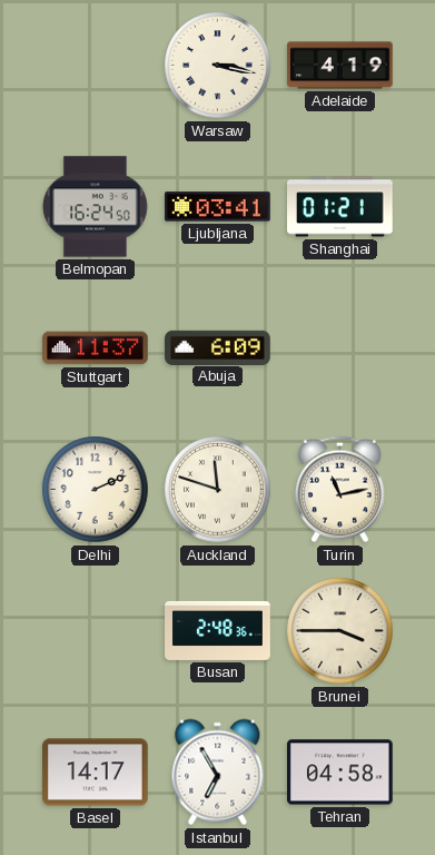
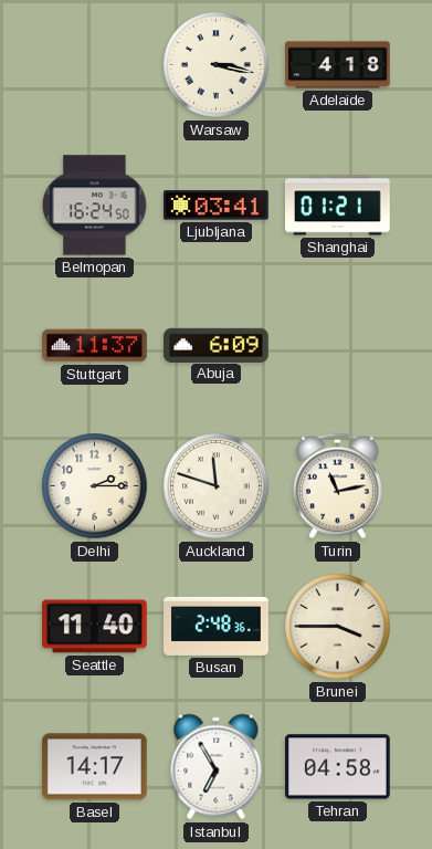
Adelaide: 4:19 -> 4:18 (338, 65)
Delhi: 2:11 -> 2:15 (95, 486)
Seattle: none -> 11:40 (95, 627)
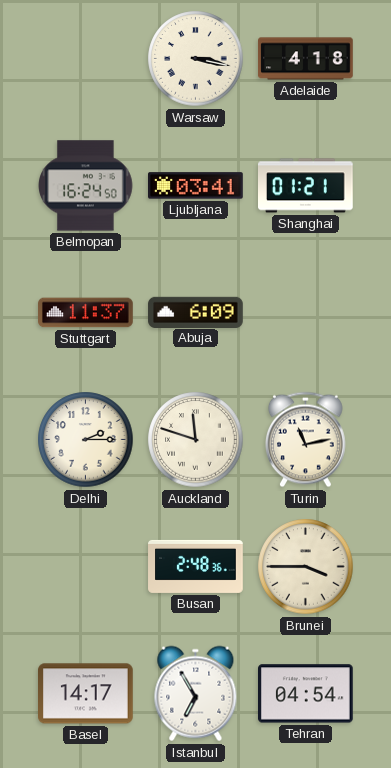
Seattle: 11:40 -> none (95, 627)
Tehran: 04:58 -> 04:54 (306, 694)
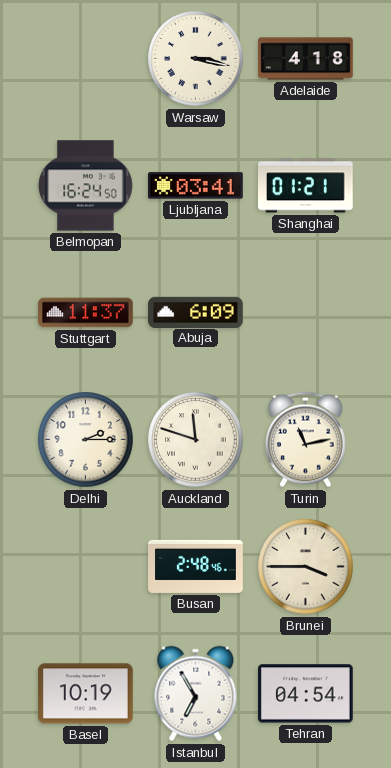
Busan: 2:48:36 -> 2:48:46 (196, 566)
Basel: 14:17 -> 10:19 (86, 694)
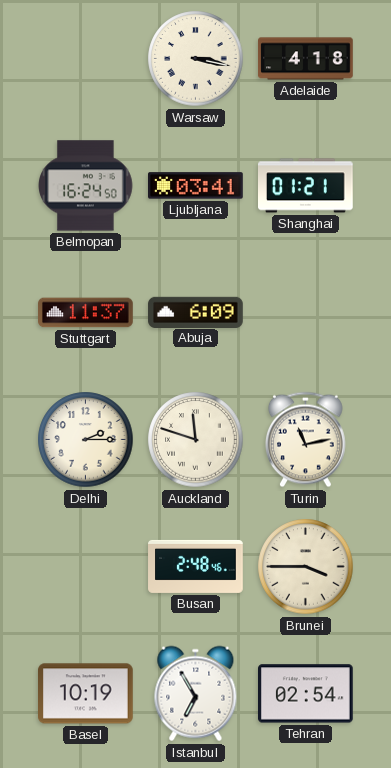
Tehran: 04:54 -> 02:54 (306, 694)
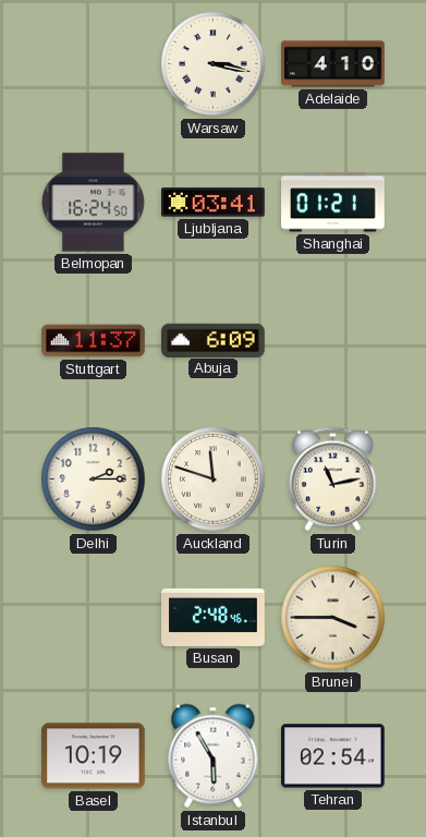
Adelaide: 4:18 -> 4:10 (333, 64)
Istanbul: 6:55 -> 5:55 (214, 756)
